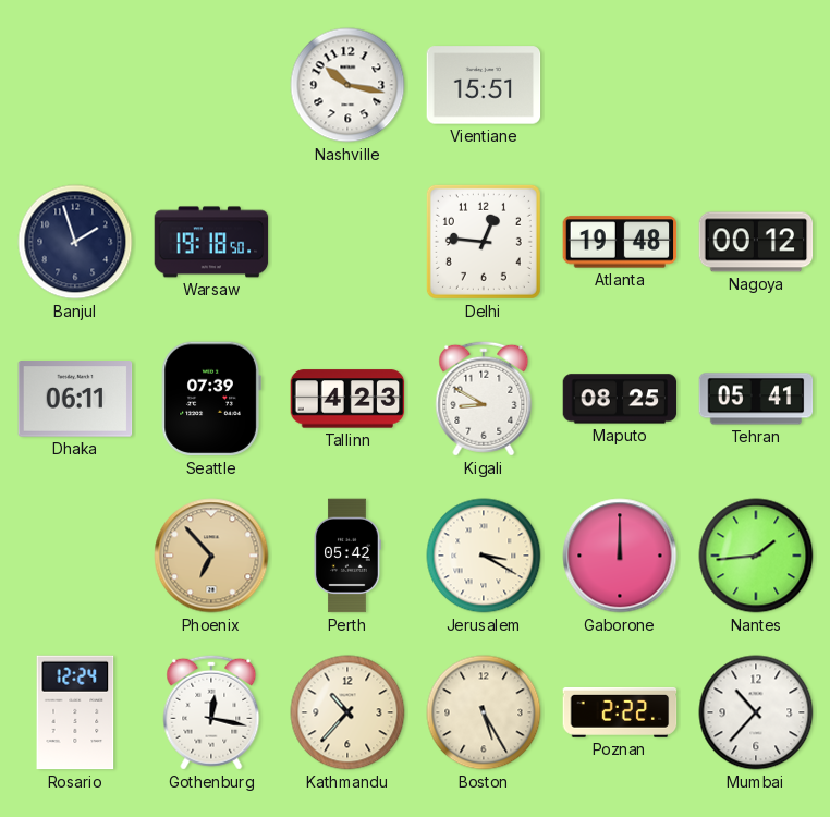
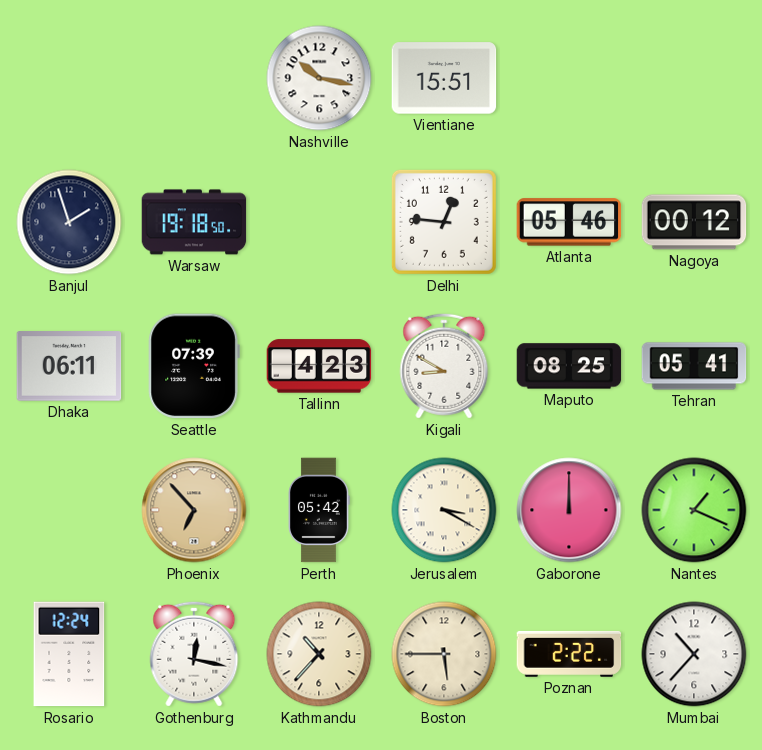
Atlanta: 19:48 -> 05:46 (569, 222)
Nantes: 1:44 -> 1:19 (694, 510)
Boston: 5:25 -> 5:45 (444, 654)
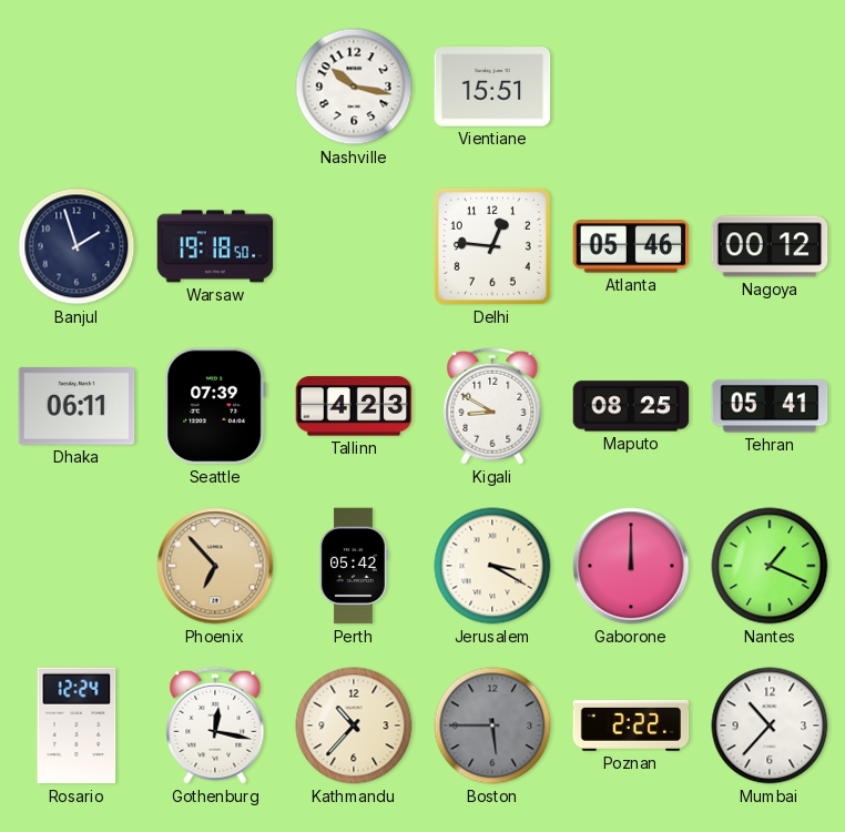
Boston dial: cream -> grey (492, 726)
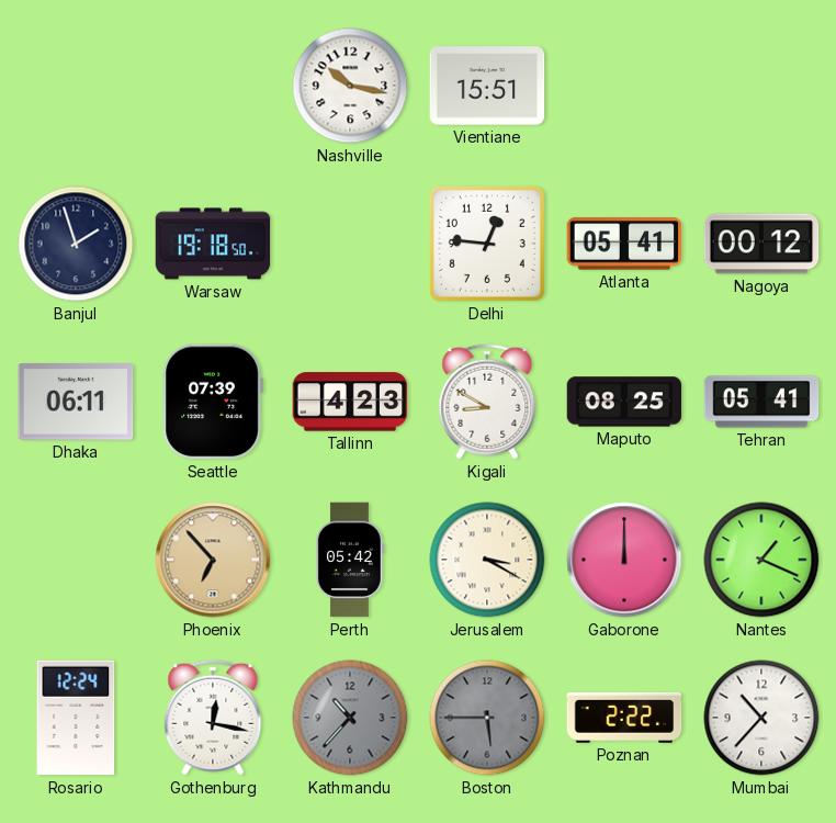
Atlanta: 05:46 -> 05:41 (624, 244)
Kathmandu dial: cream -> grey (350, 718)
